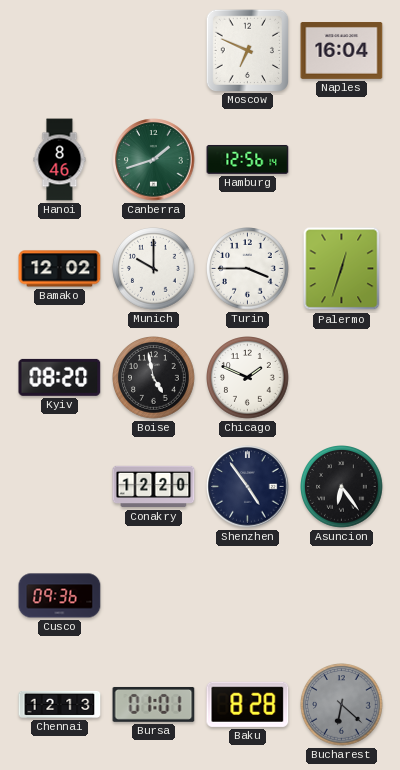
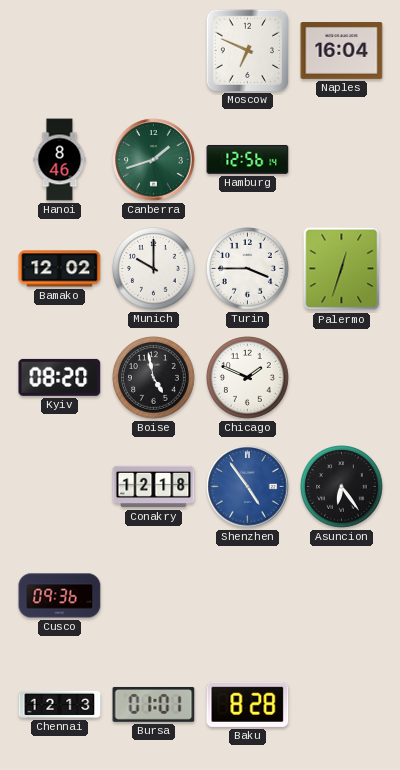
Conakry: 12:20 -> 12:18 (154, 487)
Shenzhen dial: navy -> blue (248, 487)
Bucharest: 6:22 -> none (342, 705)
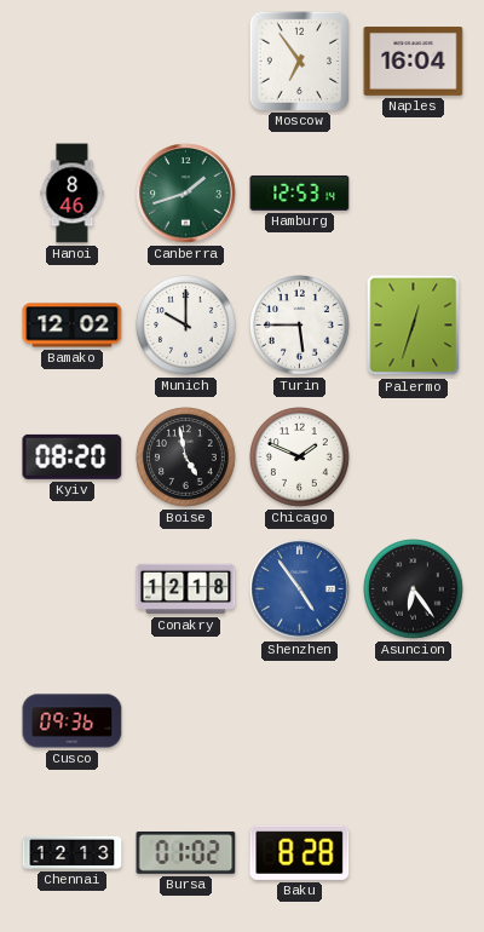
Moscow: 6:49 -> 6:54 (299, 61)
Hamburg: 12:56 -> 12:53 (300, 192)
Turin: 3:45 -> 5:45 (300, 326)
Bursa: 01:01 -> 01:02 (186, 852)
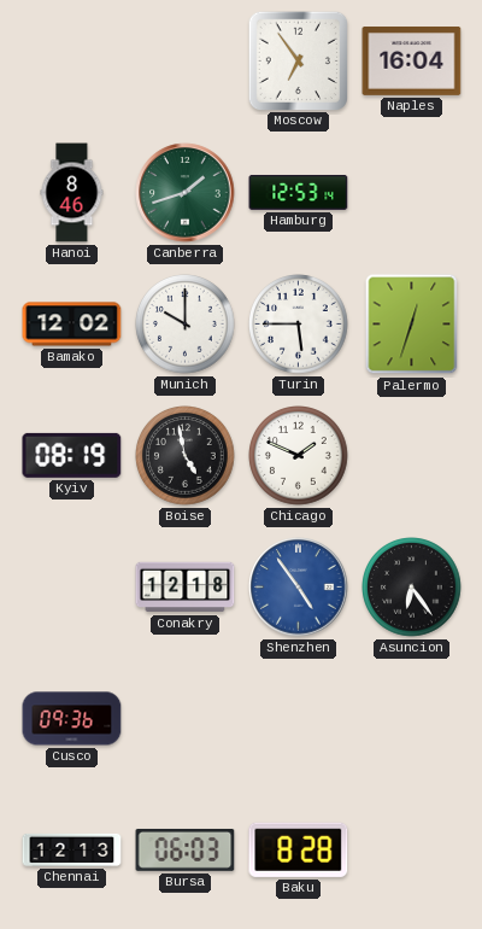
Kyiv: 08:20 -> 08:19 (72, 455)
Bursa: 01:02 -> 06:03 (186, 849)
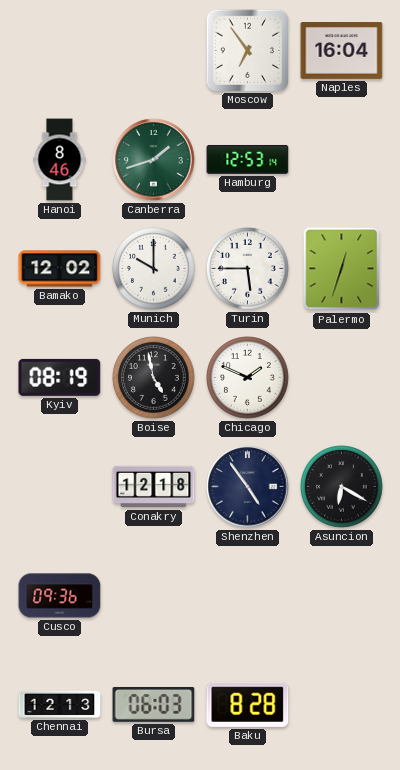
Shenzhen dial: blue -> navy (248, 487)
Asuncion: 6:24 -> 6:20 (342, 487)
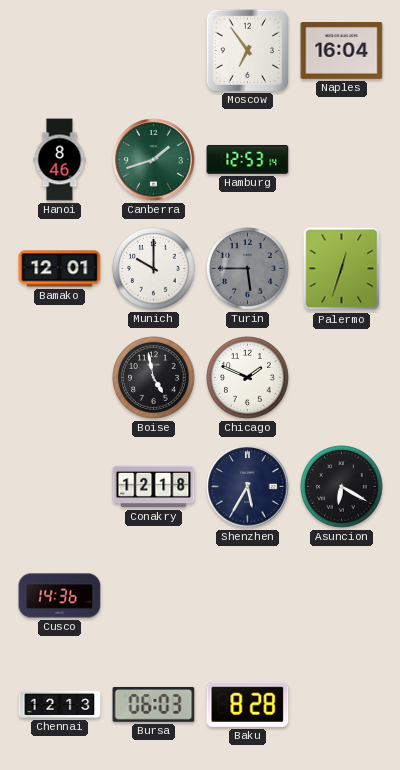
Bamako: 12:02 -> 12:01 (60, 269)
Turin dial: white -> grey (248, 269)
Kyiv: 08:19 -> none (60, 377)
Shenzhen: 4:54 -> 5:35 (248, 487)
Cusco: 09:36 -> 14:36 (60, 596)
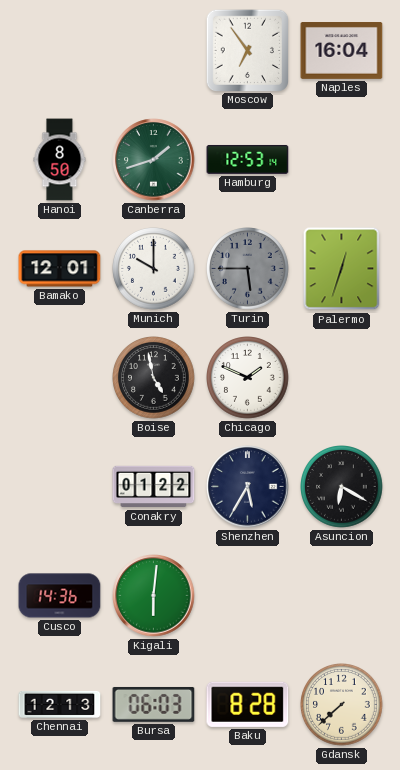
Hanoi: 8:46 -> 8:50 (60, 160)
Conakry: 12:18 -> 01:22 (154, 487)
Kigali: none -> 6:01 (154, 596)
Gdansk: none -> 7:38 (342, 705)
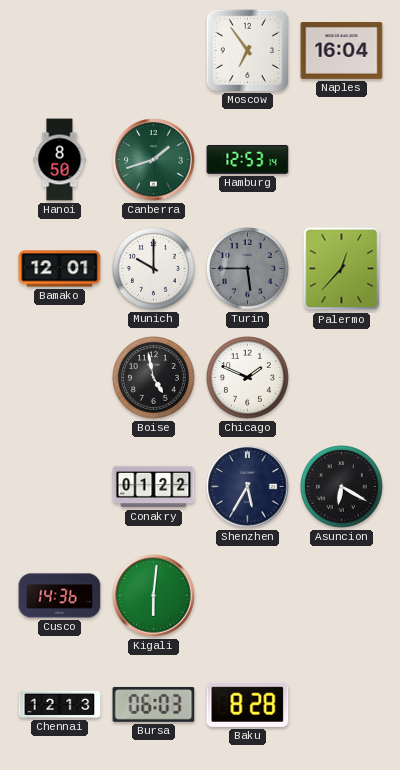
Palermo: 12:33 -> 12:37 (342, 269)
Gdansk: 7:38 -> none (342, 705)
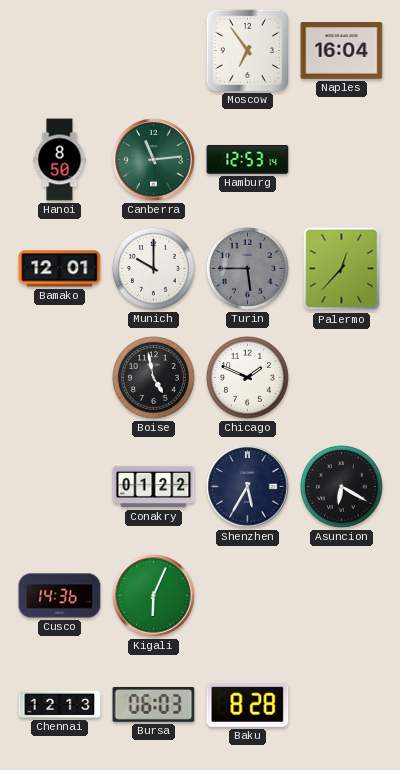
Canberra: 1:42 -> 11:14 (154, 160)
Kigali: 6:01 -> 6:04 (154, 596)
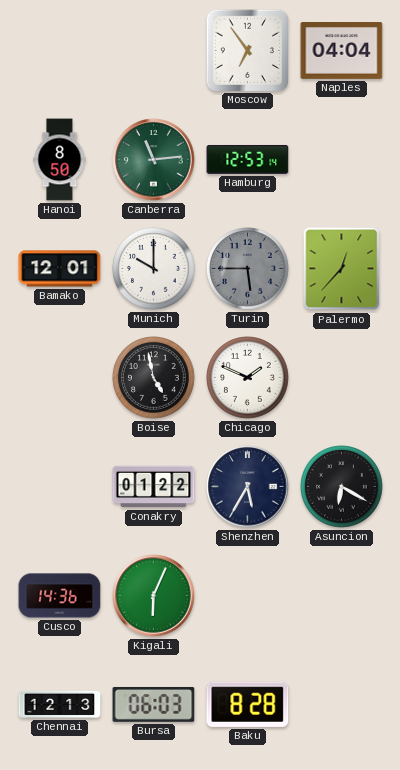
Naples: 16:04 -> 04:04 (342, 51)
